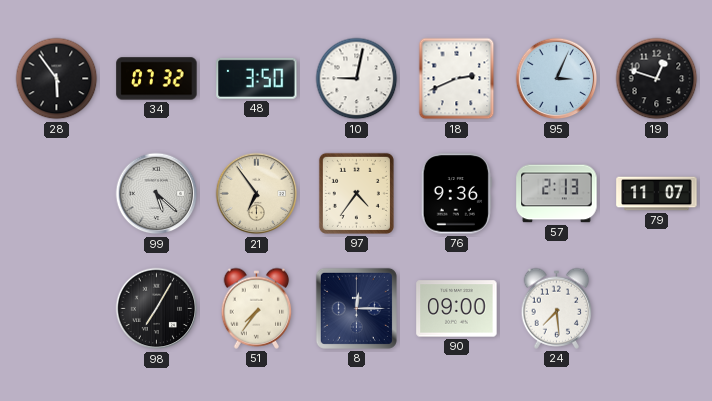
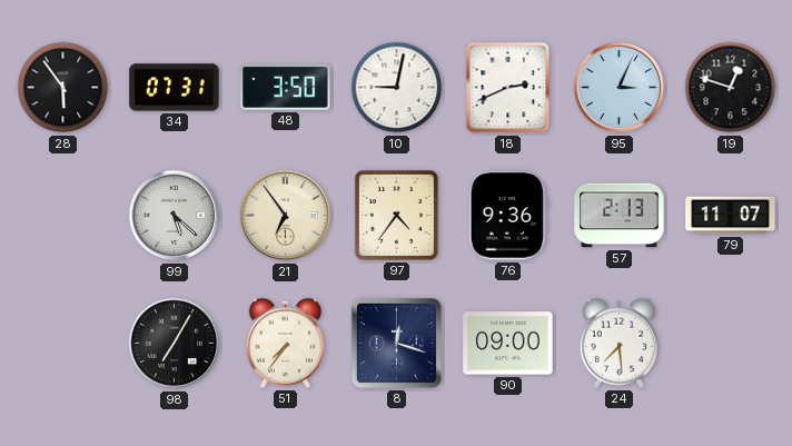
34: 07:32 -> 07:31 (175, 88)
8: 12:15 -> 12:18 (396, 343)
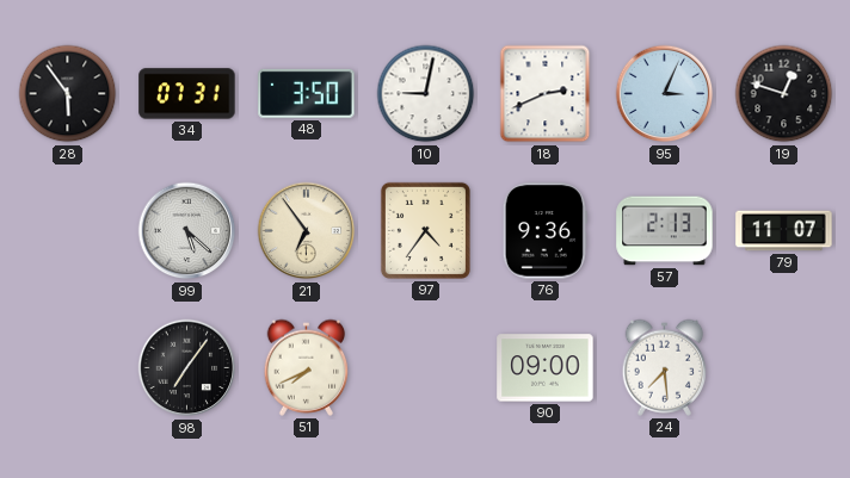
98: 7:05 -> 7:06 (187, 368)
51: 7:36 -> 7:41 (307, 367)
8: 12:18 -> none (396, 343)
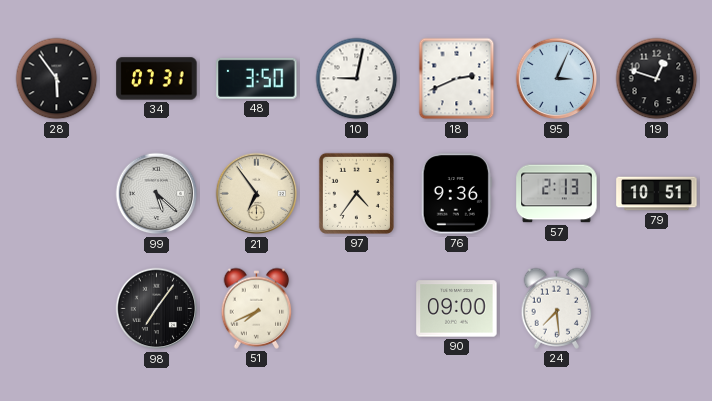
79: 11:07 -> 10:51 (657, 194)
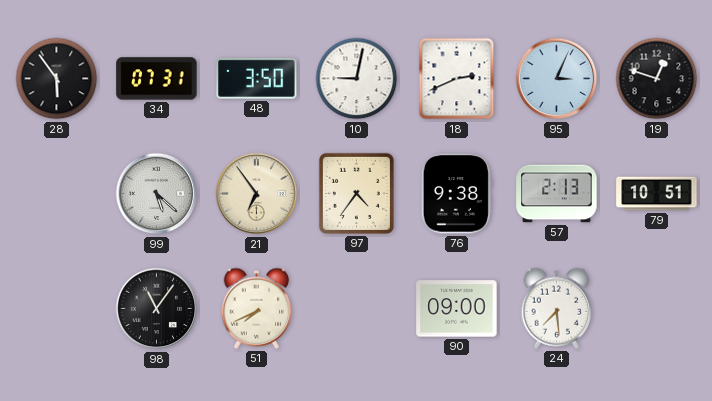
76: 9:36 -> 9:38 (456, 194)
98: 7:06 -> 11:06 (157, 309)
